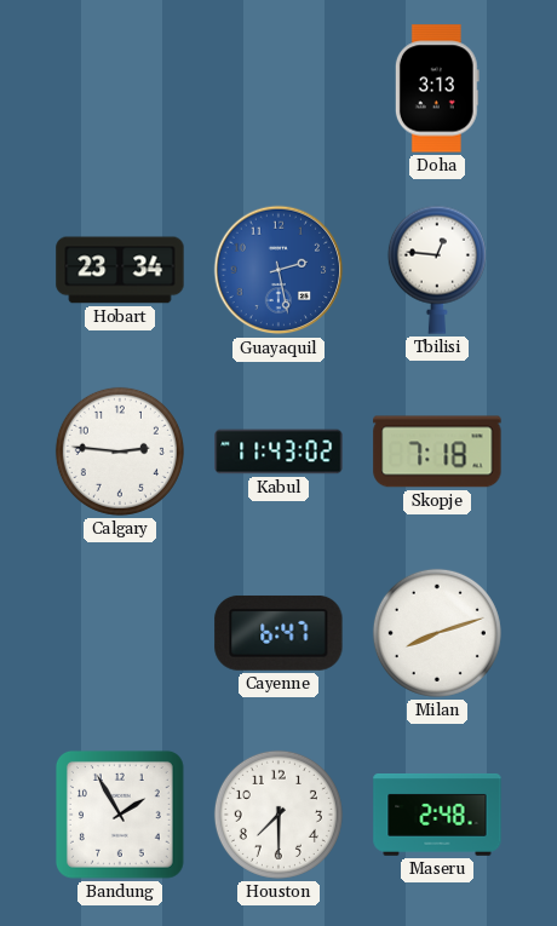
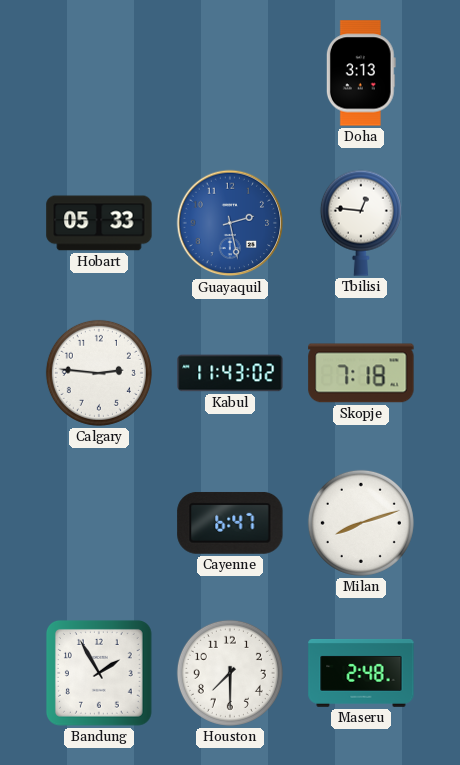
Hobart: 23:34 -> 05:33 (99, 223)
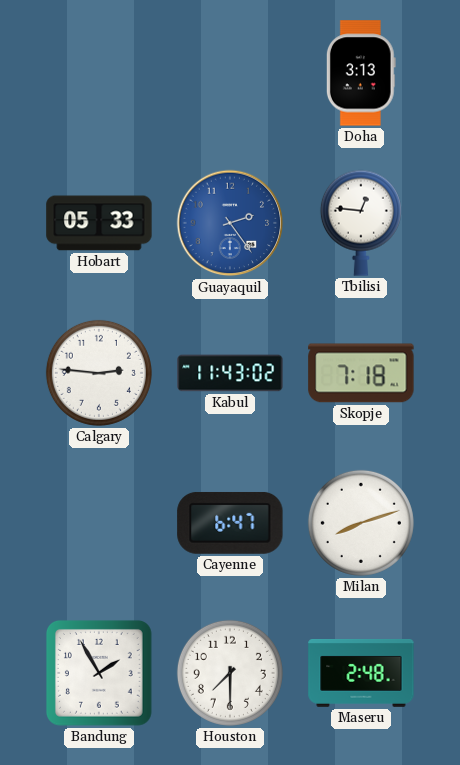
Guayaquil: 2:28 -> 2:24 (230, 223)
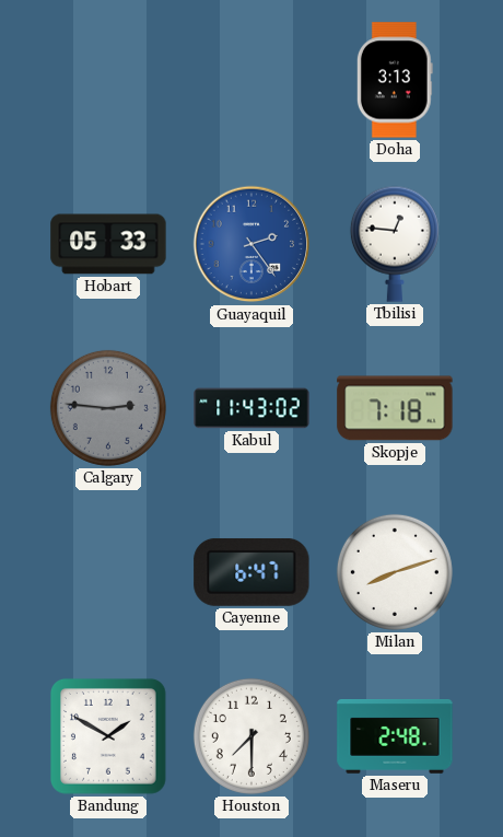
Calgary dial: white -> grey (108, 408)
Bandung: 1:55 -> 1:50 (108, 736)
